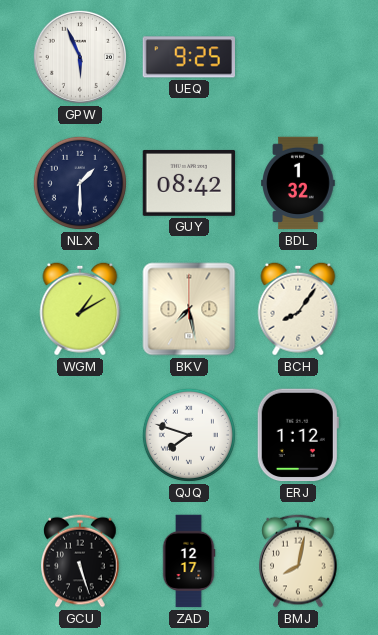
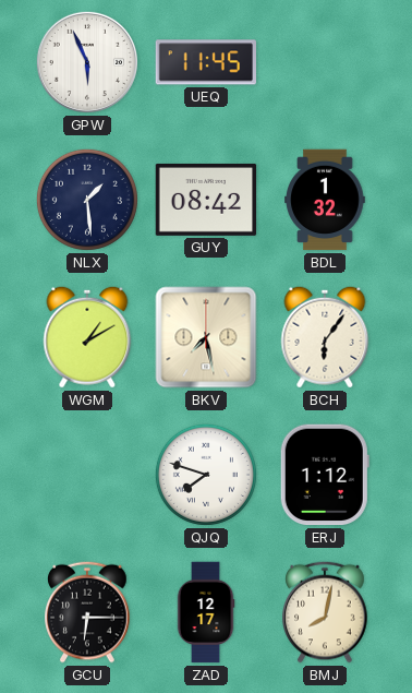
UEQ: 9:25 -> 11:45 (205, 62)
NLX: 1:30 -> 1:29 (87, 200)
BCH: 8:06 -> 6:06 (325, 337)
GCU: 5:27 -> 6:15 (87, 612)
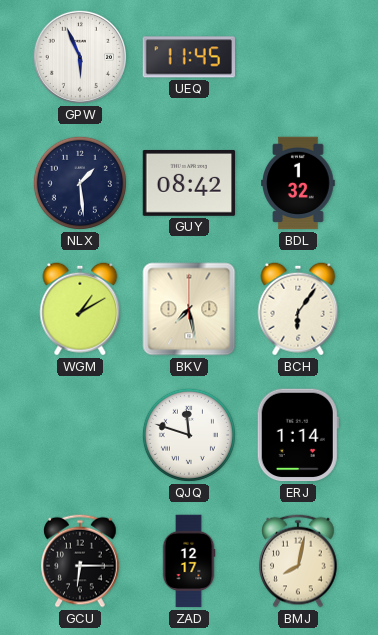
QJQ: 7:48 -> 11:48 (189, 435)
ERJ: 1:12 -> 1:14 (298, 435)
